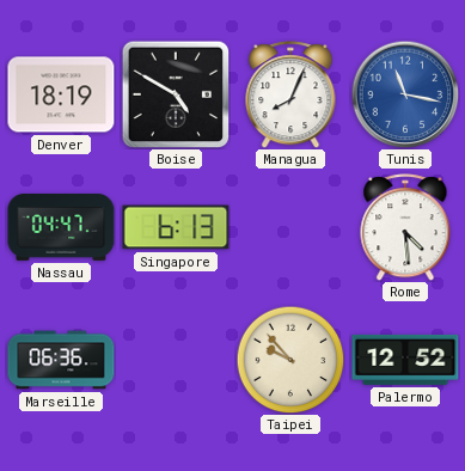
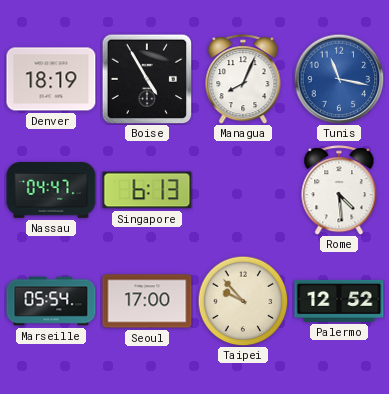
Boise: 4:50 -> 4:55 (147, 79)
Marseille: 06:36 -> 05:54 (51, 301)
Seoul: none -> 17:00 (147, 301)
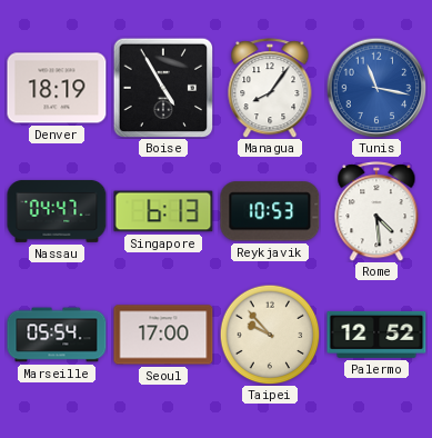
Managua: 8:04 -> 8:06 (270, 88)
Reykjavik: none -> 10:53 (270, 211)
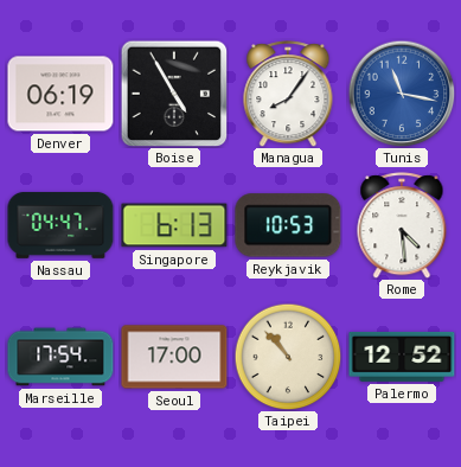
Denver: 18:19 -> 06:19 (60, 94)
Marseille: 05:54 -> 17:54 (60, 357)
Taipei: 9:53 -> 10:53 (288, 357)
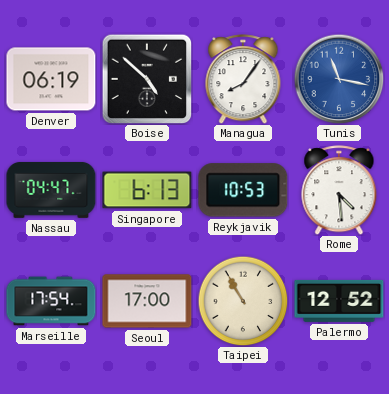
Boise: 4:55 -> 4:52 (147, 79)
Taipei: 10:53 -> 10:55 (243, 301)
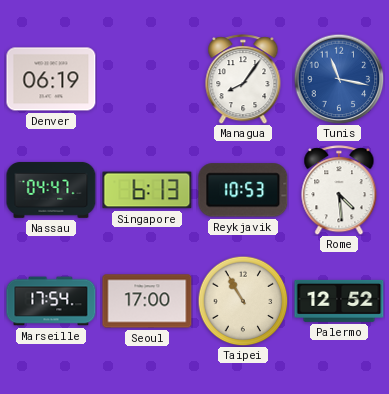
Boise: 4:52 -> none (147, 79)
